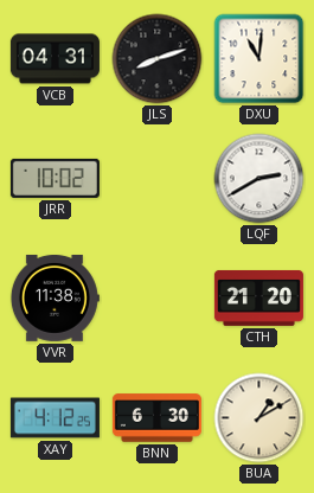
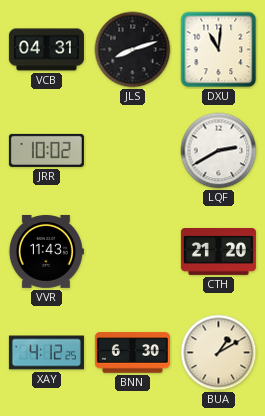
VVR: 11:38 -> 11:43 (46, 251)
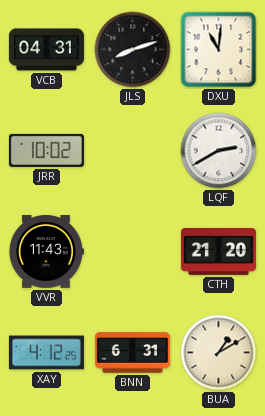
BNN: 6:30 -> 6:31 (132, 353)
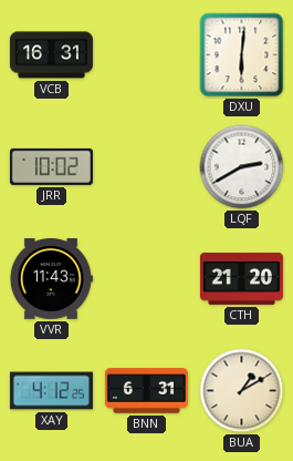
VCB: 04:31 -> 16:31 (51, 55)
JLS: 8:12 -> none (133, 50)
DXU: 11:01 -> 6:01 (242, 55)
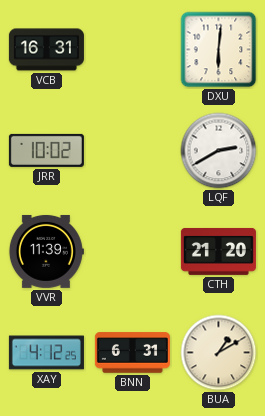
VVR: 11:43 -> 11:39 (46, 251)
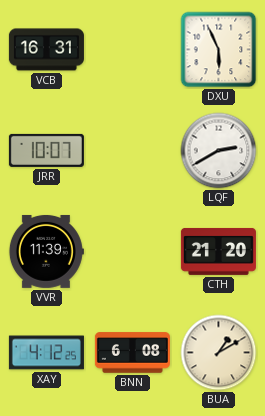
DXU: 6:01 -> 5:56 (219, 50)
JRR: 10:02 -> 10:07 (46, 150)
BNN: 6:31 -> 6:08 (132, 353)
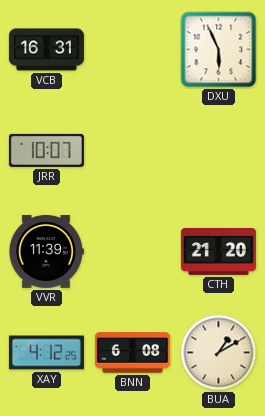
LQF: 2:40 -> none (219, 151)
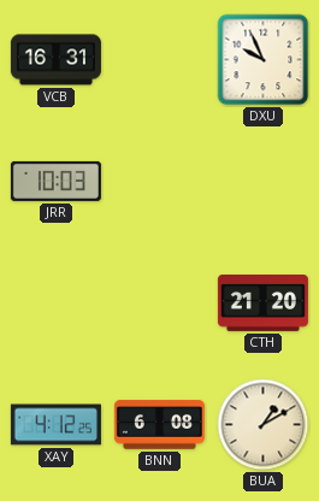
DXU: 5:56 -> 9:56 (264, 60)
JRR: 10:07 -> 10:03 (55, 181)
VVR: 11:39 -> none (46, 251)
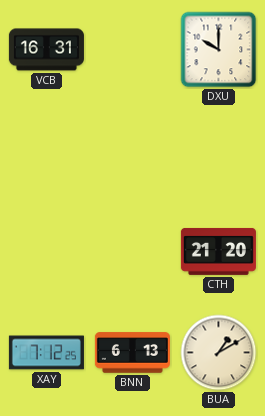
DXU: 9:56 -> 10:00 (219, 50)
JRR: 10:03 -> none (55, 181)
XAY: 4:12 -> 7:12 (46, 353)
BNN: 6:08 -> 6:13 (132, 353)
